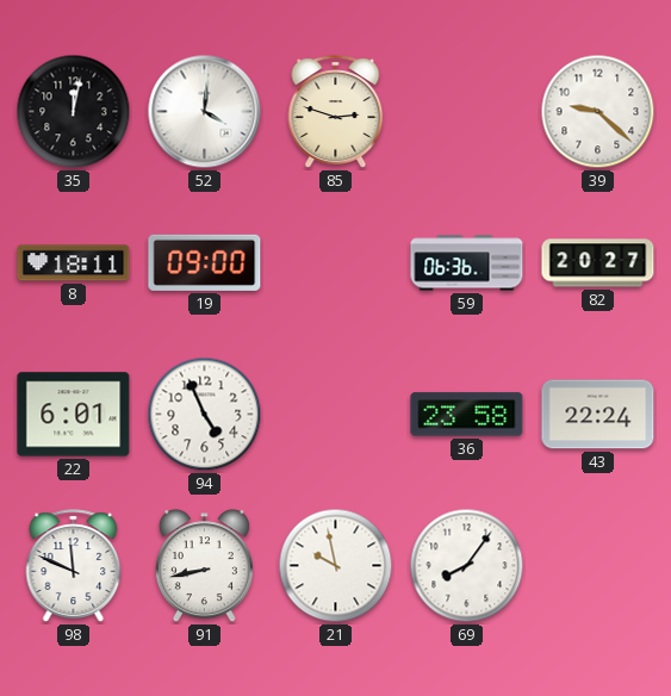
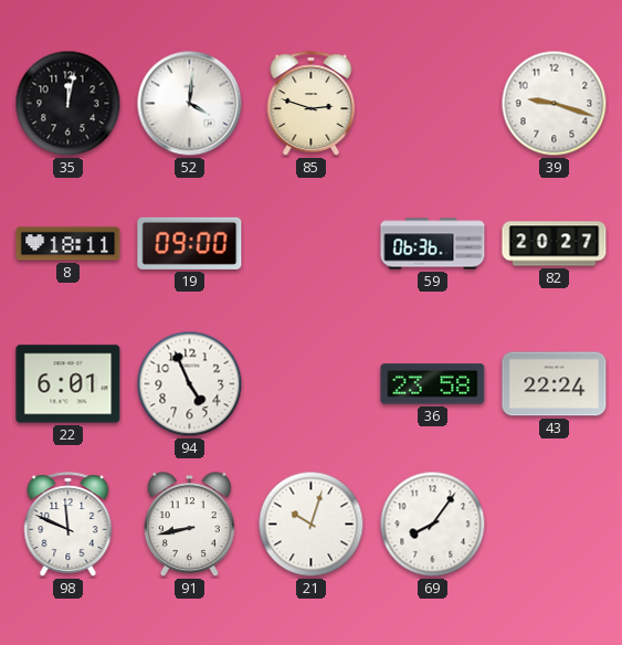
39: 9:22 -> 9:18 (555, 104)
21: 9:58 -> 10:03 (312, 525)
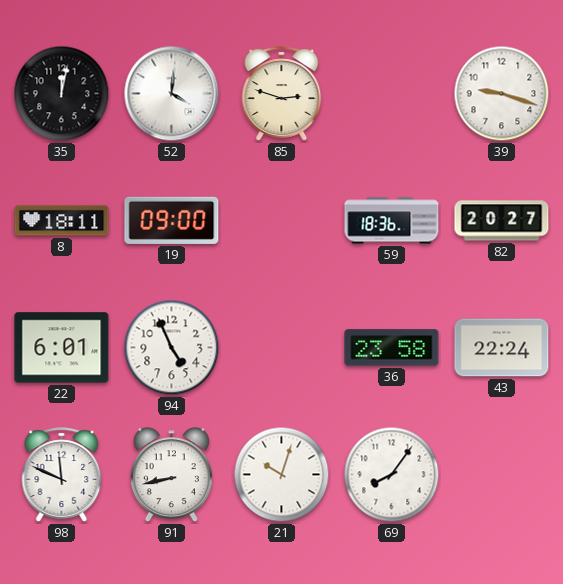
59: 06:36 -> 18:36 (392, 221)
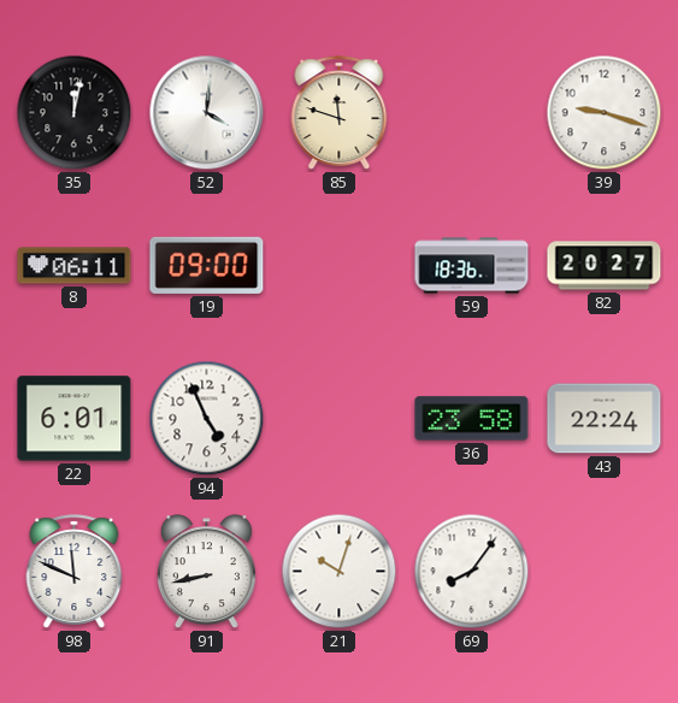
85: 2:48 -> 11:48 (340, 113)
8: 18:11 -> 06:11 (75, 266)
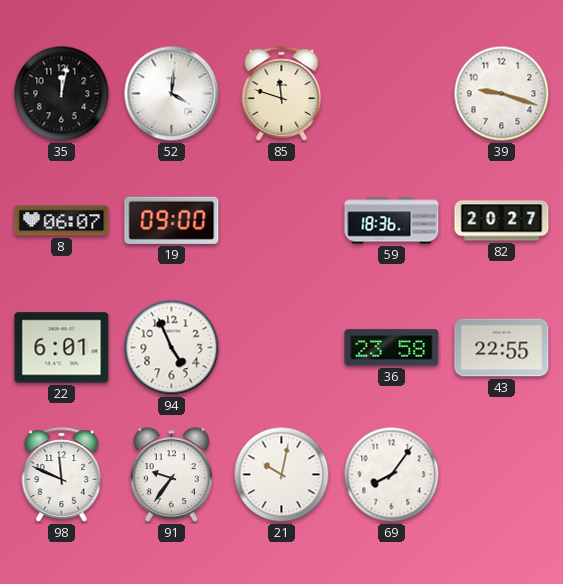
8: 06:11 -> 06:07 (62, 221)
43: 22:24 -> 22:55 (502, 348)
91: 8:43 -> 9:36 (171, 475)
21: 10:03 -> 10:02 (282, 475)
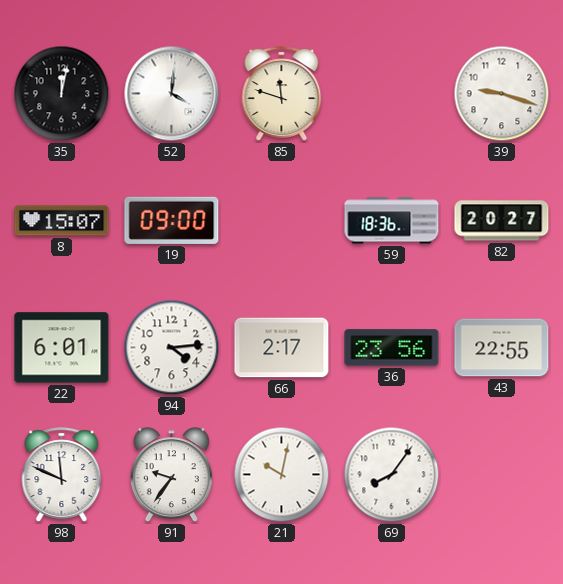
8: 06:07 -> 15:07 (62, 221)
94: 4:56 -> 4:14 (172, 348)
66: none -> 2:17 (282, 348)
36: 23:58 -> 23:56 (392, 348)
